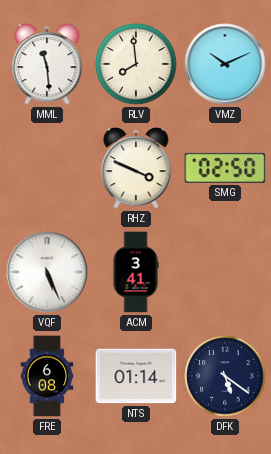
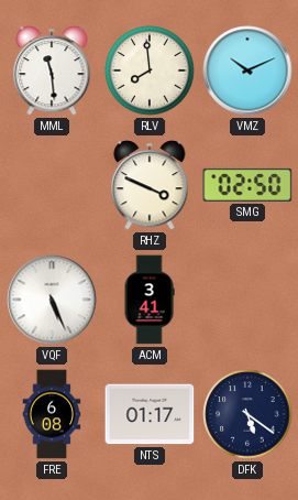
NTS: 01:14 -> 01:17 (150, 414)
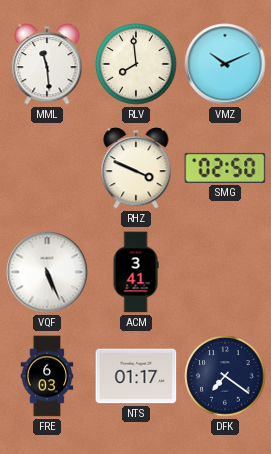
FRE: 6:08 -> 6:03 (47, 376)
DFK: 5:21 -> 7:21 (225, 376)
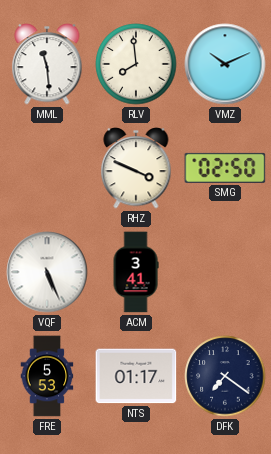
FRE: 6:03 -> 5:53 (47, 376)
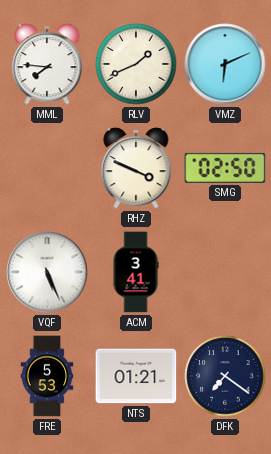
MML: 11:29 -> 7:46 (47, 64)
RLV: 7:59 -> 1:41 (136, 64)
VMZ: 10:11 -> 6:11 (225, 64)
NTS: 01:17 -> 01:21 (136, 376)
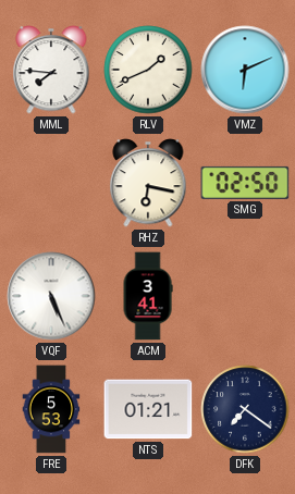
RHZ: 3:49 -> 6:17 (148, 183)
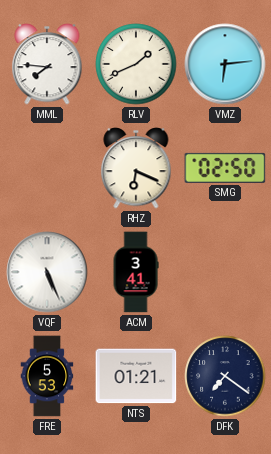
VMZ: 6:11 -> 6:14 (225, 64)
RHZ: 6:17 -> 6:19 (136, 168)
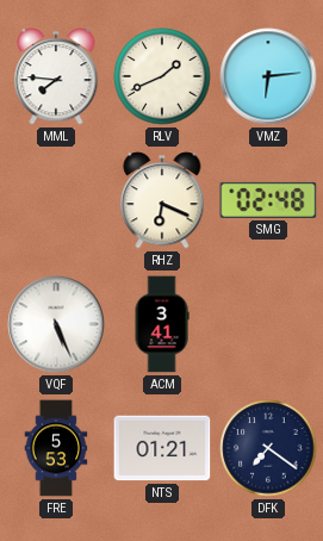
SMG: 02:50 -> 02:48 (268, 200)
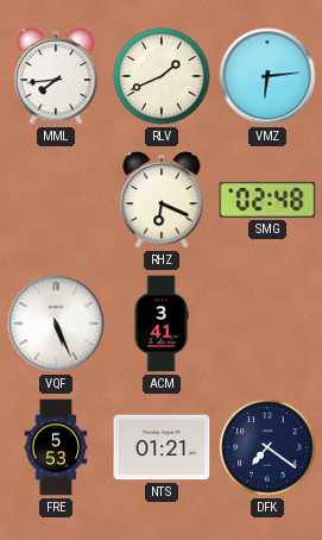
MML: 7:46 -> 7:44 (56, 76)
